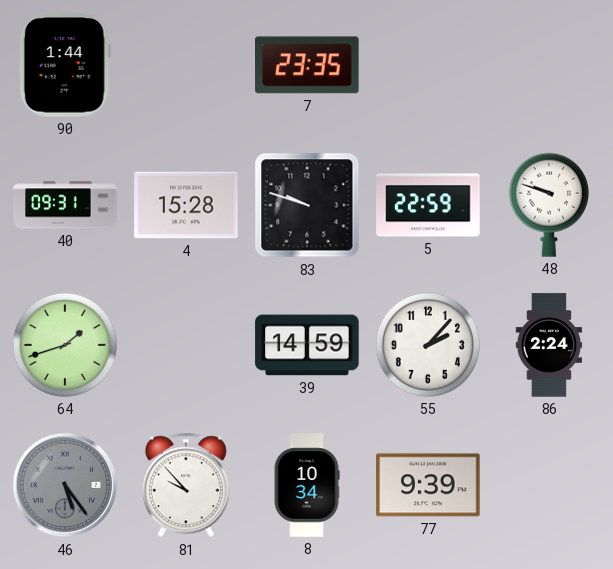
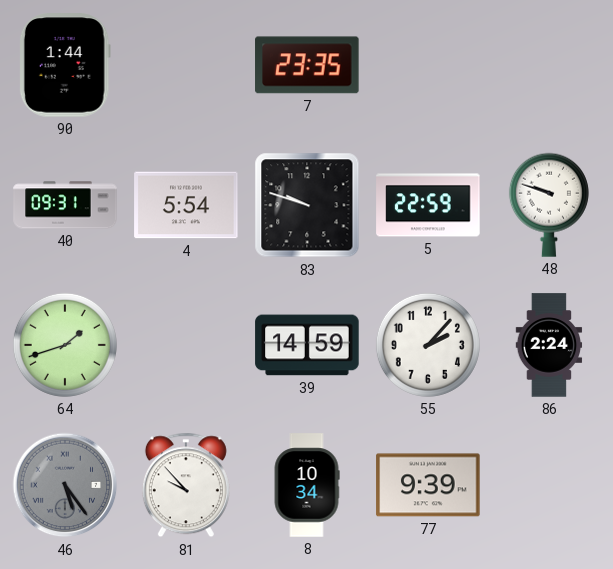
4: 15:28 -> 5:54 (186, 205)
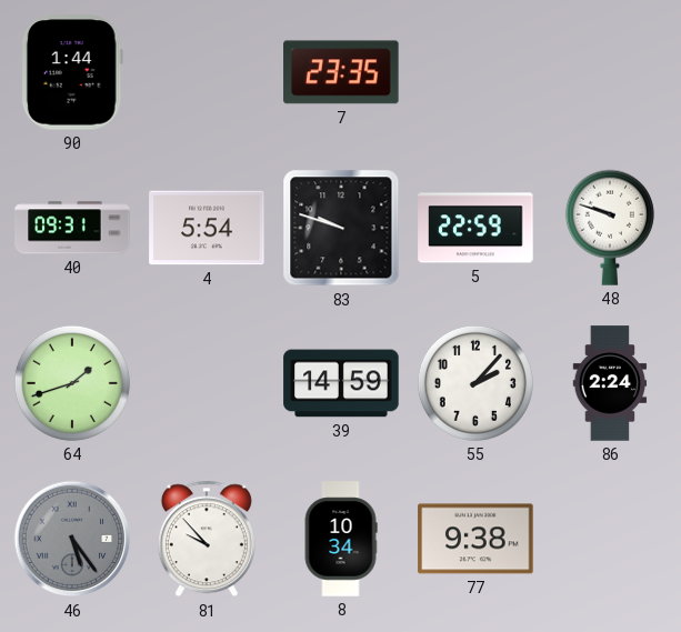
77: 9:39 -> 9:38 (475, 539)
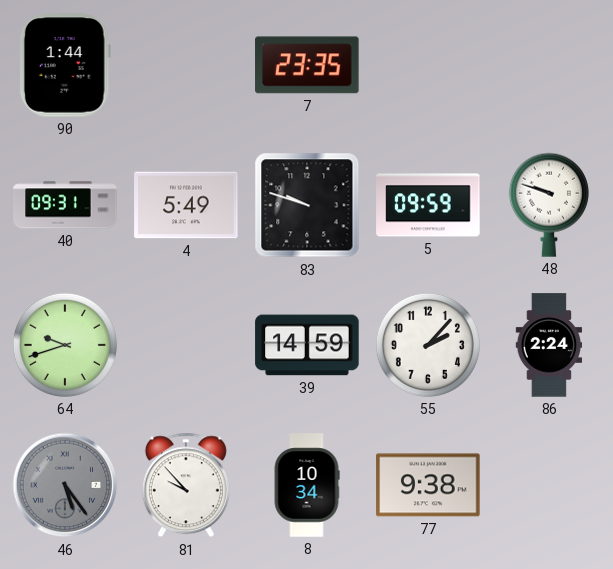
4: 5:54 -> 5:49 (186, 205)
5: 22:59 -> 09:59 (428, 205)
64: 1:42 -> 9:42 (65, 345)
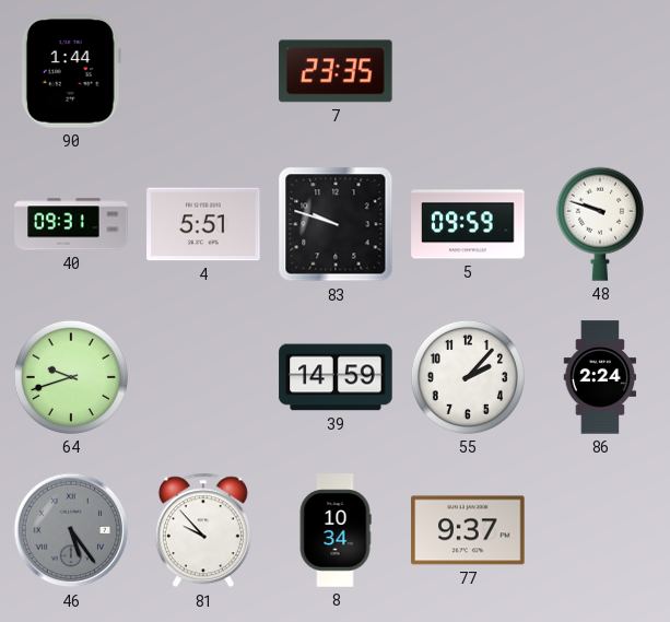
4: 5:49 -> 5:51 (203, 224)
77: 9:38 -> 9:37 (468, 530)
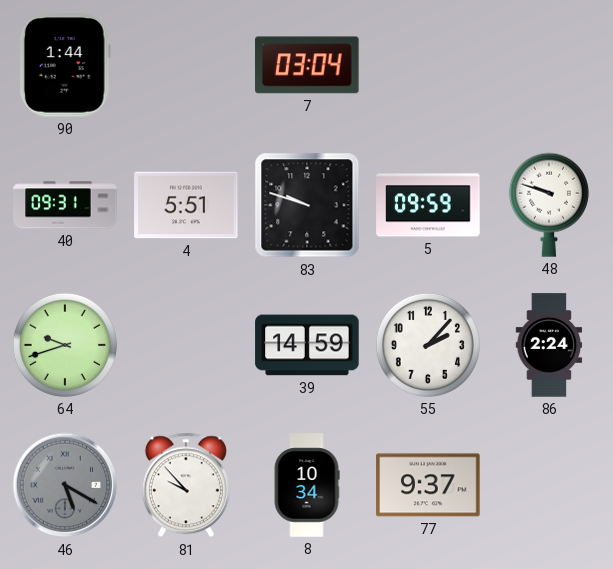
7: 23:35 -> 03:04 (307, 65)
46: 5:24 -> 5:20 (65, 485)
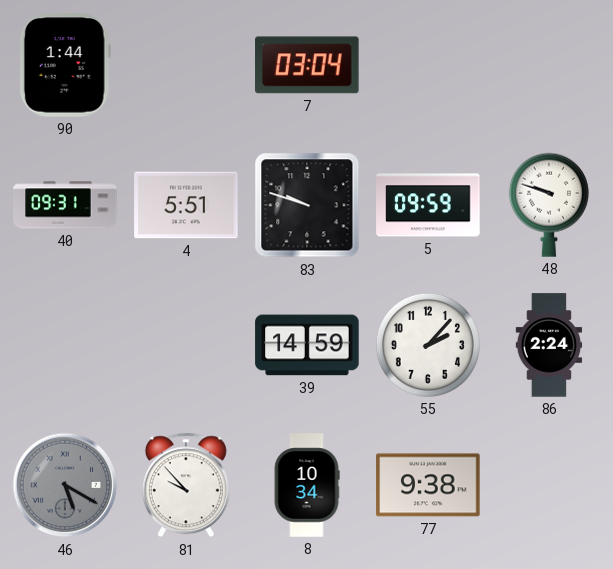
64: 9:42 -> none (65, 345)
77: 9:37 -> 9:38 (428, 485)
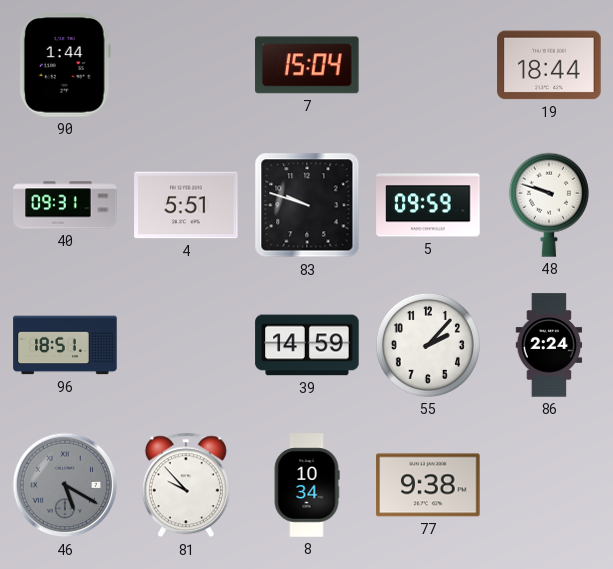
7: 03:04 -> 15:04 (307, 65)
19: none -> 18:44 (549, 65)
96: none -> 18:51 (65, 345)
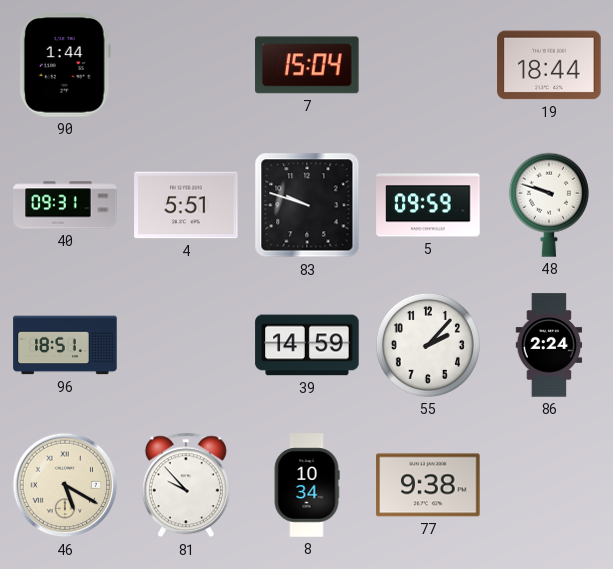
46 dial: grey -> cream (65, 485)
